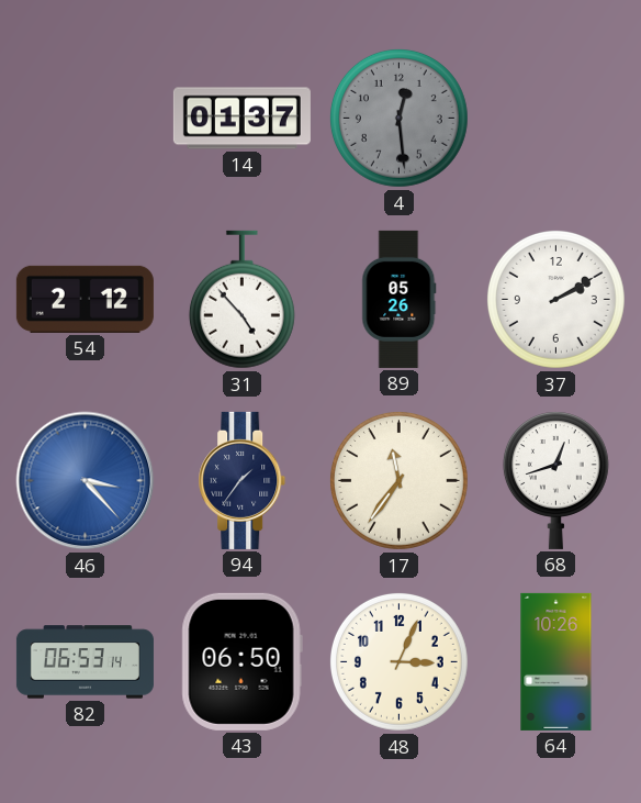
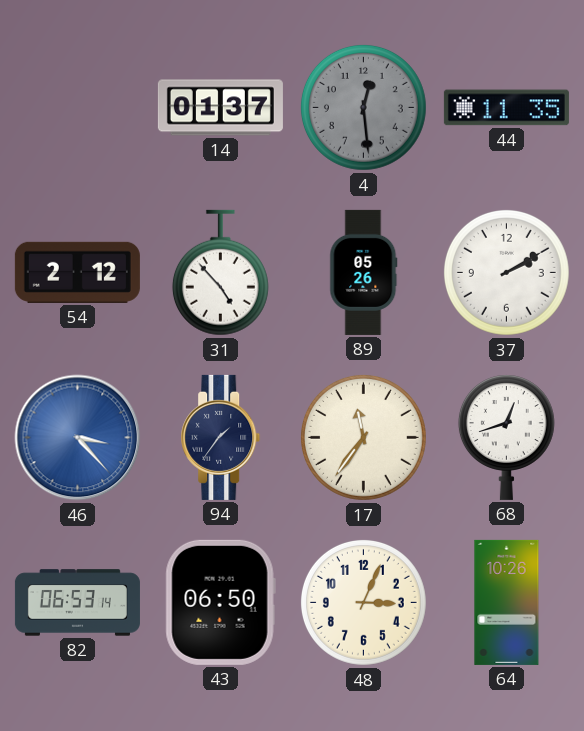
44: none -> 11:35 (506, 108)
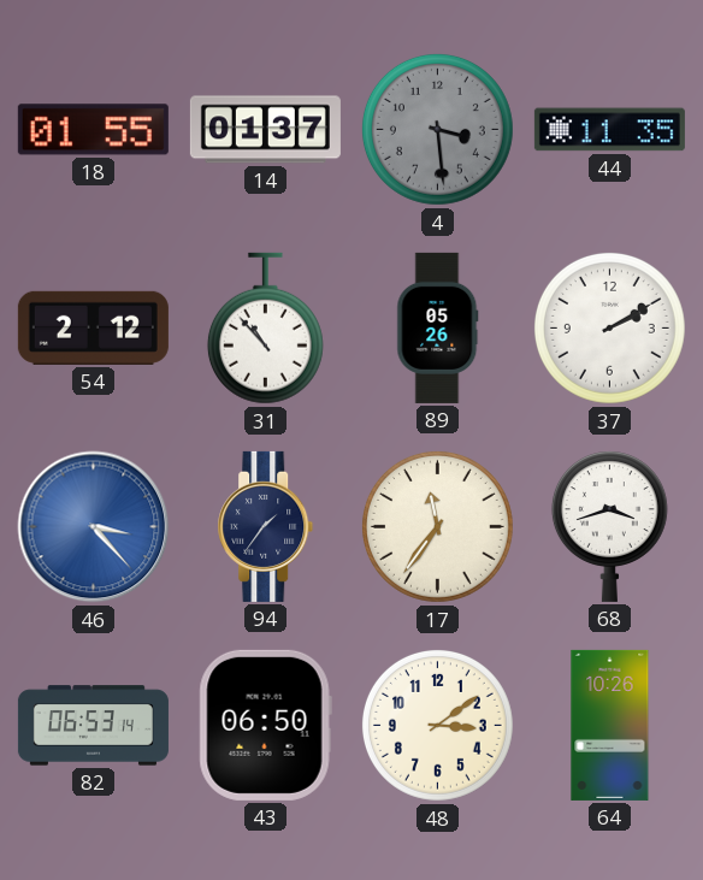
18: none -> 01:55 (93, 130)
4: 12:29 -> 3:29 (437, 129)
31: 4:53 -> 10:53 (265, 329)
68: 12:42 -> 3:42 (609, 526)
48: 3:04 -> 3:09 (437, 725)
